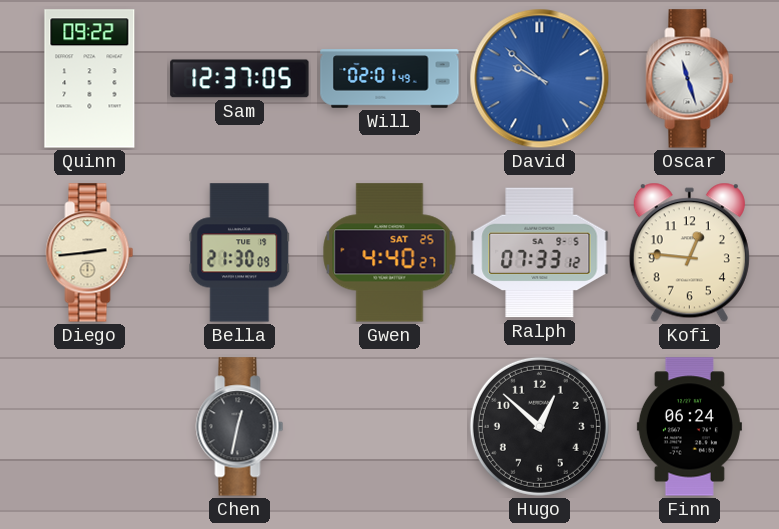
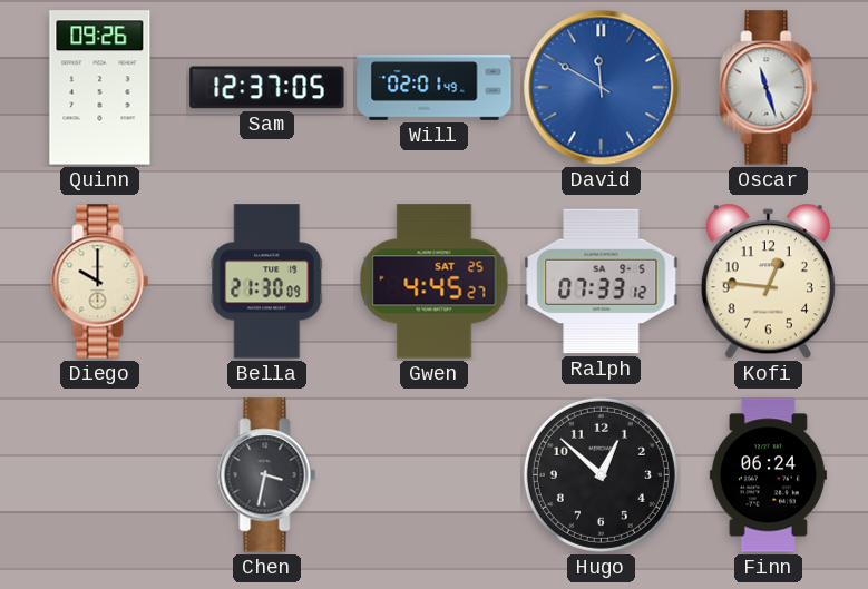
Quinn: 09:22 -> 09:26 (100, 88)
David: 9:52 -> 11:50 (602, 88)
Diego: 2:44 -> 10:00 (100, 282)
Gwen: 4:40 -> 4:45 (435, 282)
Chen: 12:32 -> 3:32 (267, 475)
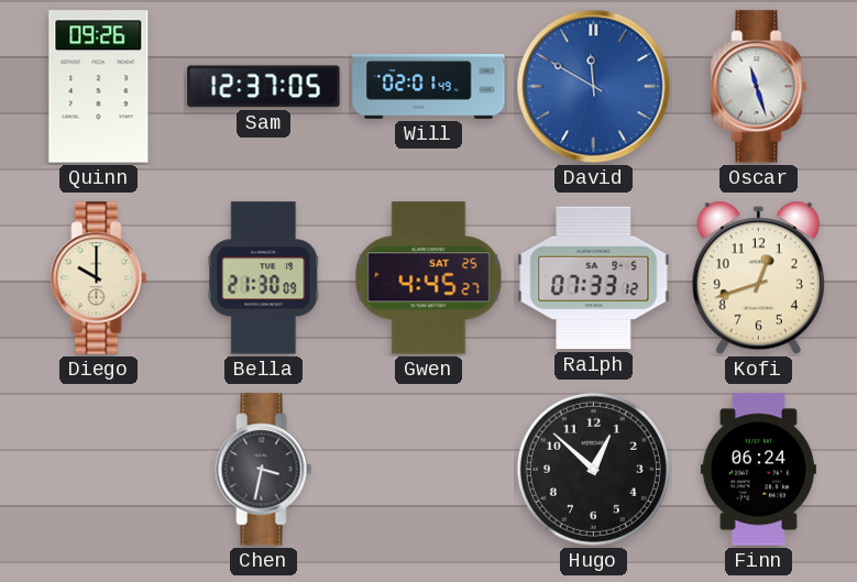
Kofi: 12:46 -> 12:42 (758, 278)
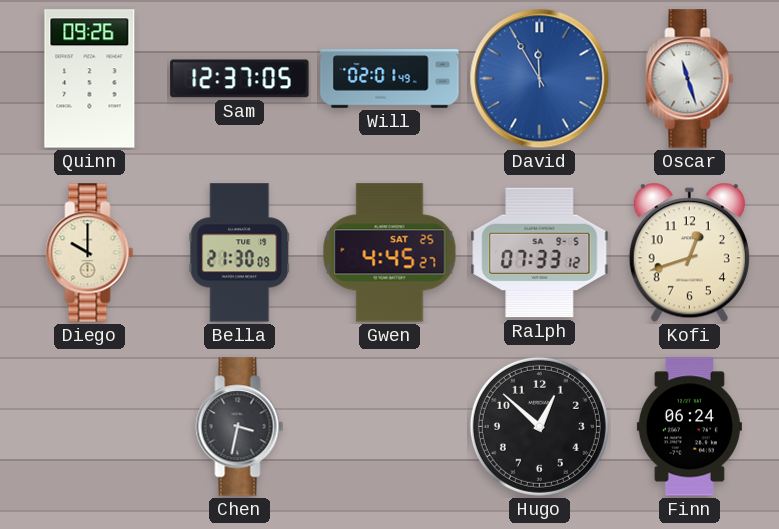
David: 11:50 -> 11:55 (540, 79)
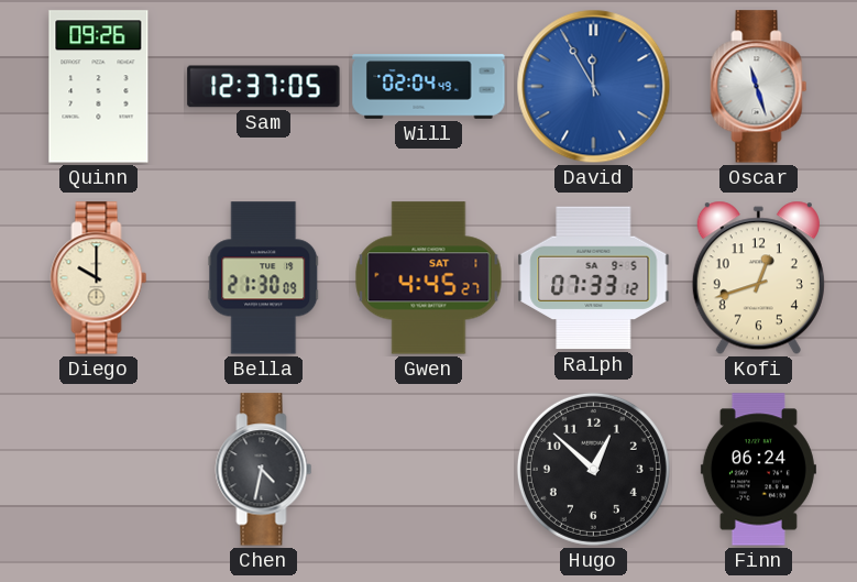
Will: 02:01 -> 02:04 (429, 87)
Gwen date: SAT 25 -> SAT 1 (429, 278)
Chen: 3:32 -> 4:32 (264, 470)
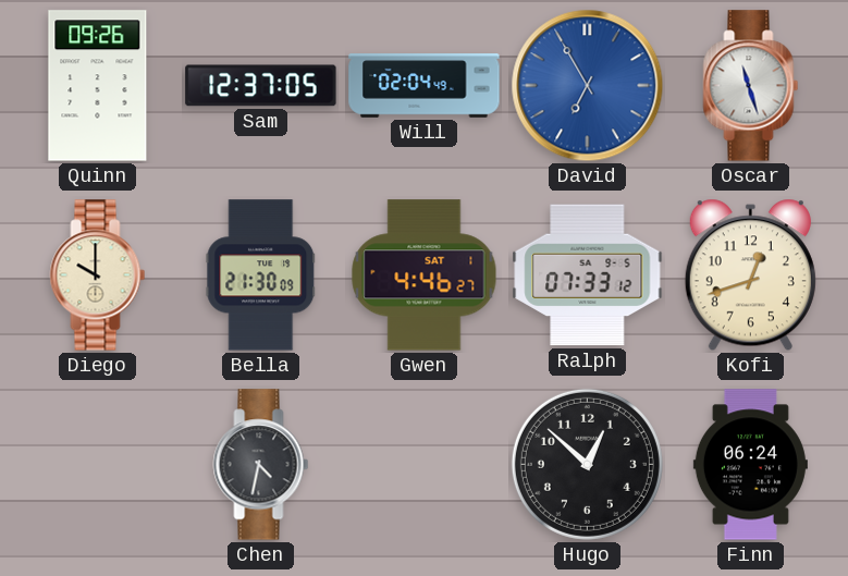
David: 11:55 -> 6:55 (588, 86)
Gwen: 4:45 -> 4:46 (425, 275)
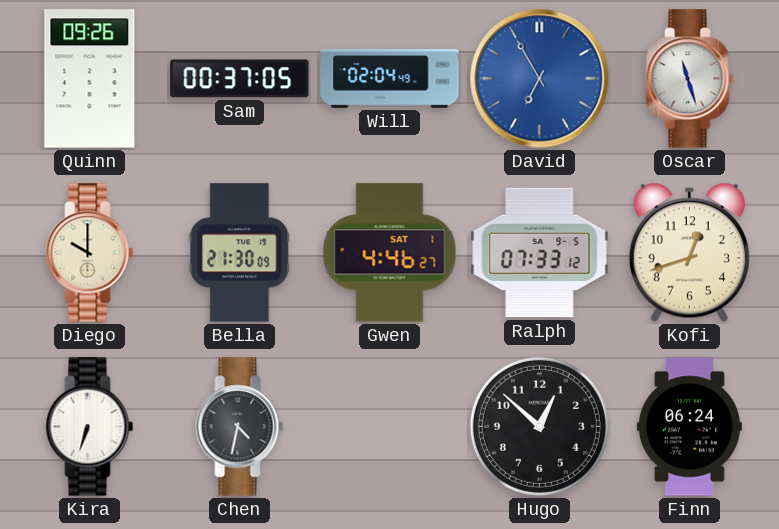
Sam: 12:37 -> 00:37 (240, 79)
Kira: none -> 6:33 (90, 427)
